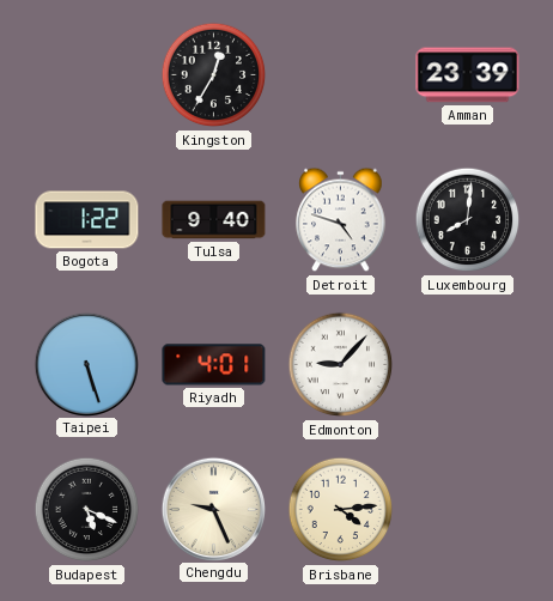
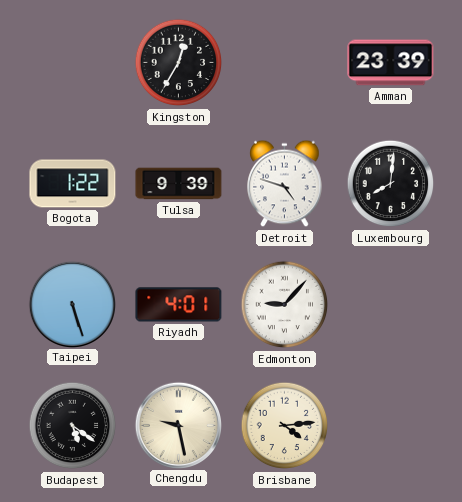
Tulsa: 9:40 -> 9:39 (179, 184)
Budapest: 5:19 -> 5:21 (73, 426)
Chengdu: 9:26 -> 9:28 (178, 425)
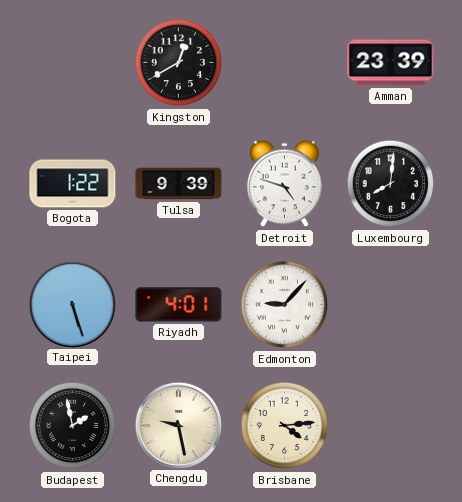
Kingston: 12:35 -> 12:40 (179, 63)
Budapest: 5:21 -> 1:58 (73, 426)
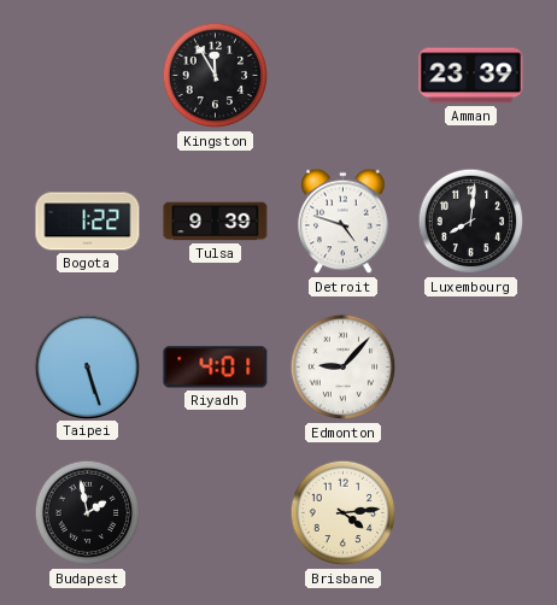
Kingston: 12:40 -> 11:55 (216, 76)
Chengdu: 9:28 -> none (178, 425)
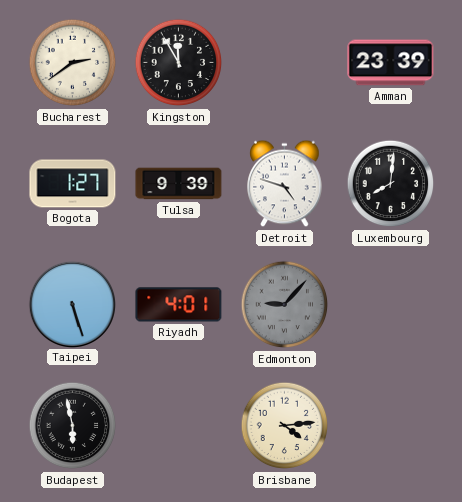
Bucharest: none -> 2:39 (73, 63)
Bogota: 1:22 -> 1:27 (73, 184)
Edmonton dial: white -> grey (285, 305)
Budapest: 1:58 -> 5:58 (73, 426)
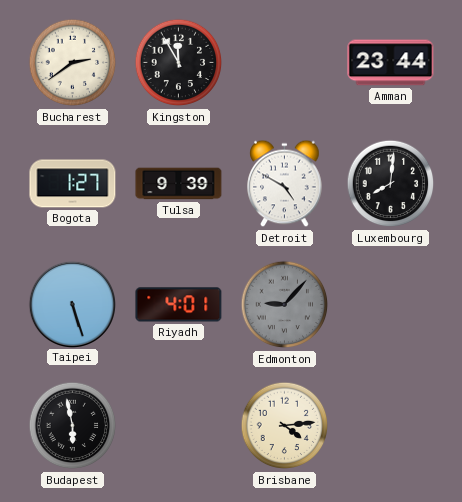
Amman: 23:39 -> 23:44 (391, 63)
Detroit: 4:48 -> 4:50 (285, 184)
